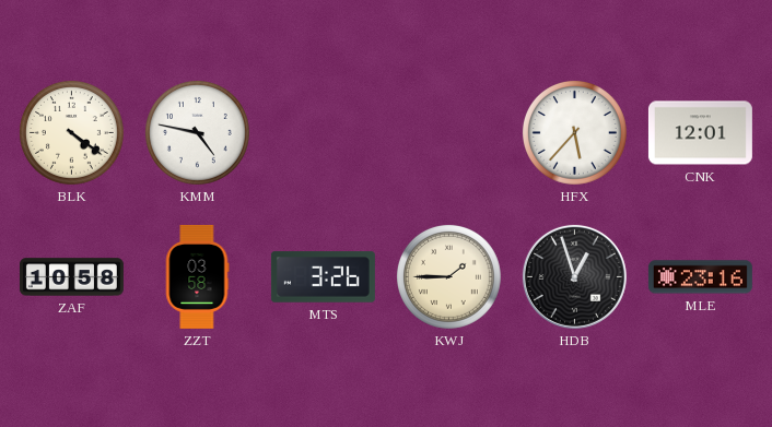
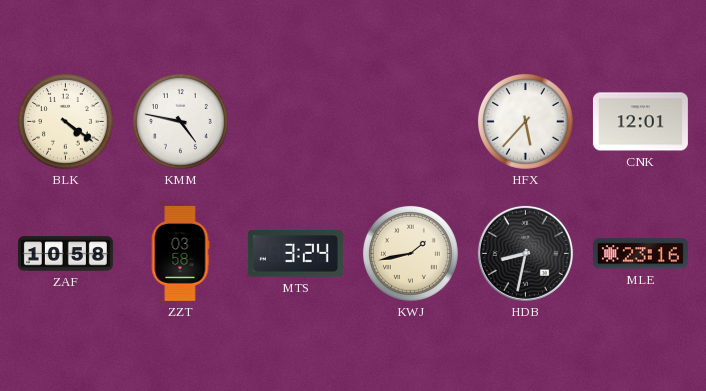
MTS: 3:26 -> 3:24 (295, 254)
KWJ: 1:45 -> 1:43 (410, 253)
HDB: 12:57 -> 8:32 (525, 253)
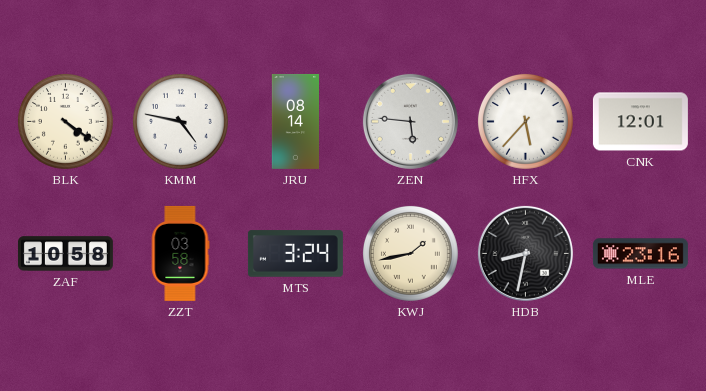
JRU: none -> 08:14 (295, 121)
ZEN: none -> 5:46 (410, 121)
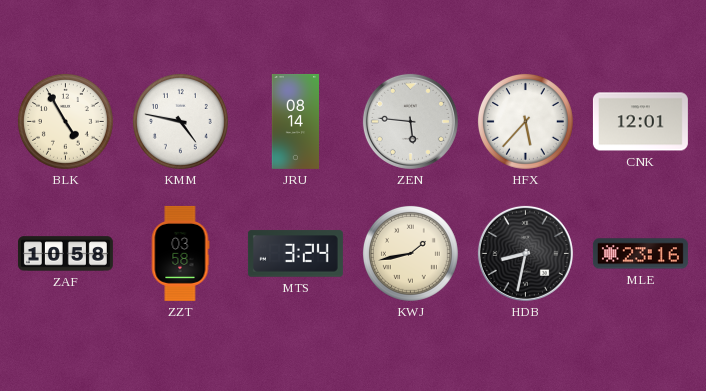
BLK: 4:21 -> 4:55 (65, 121)
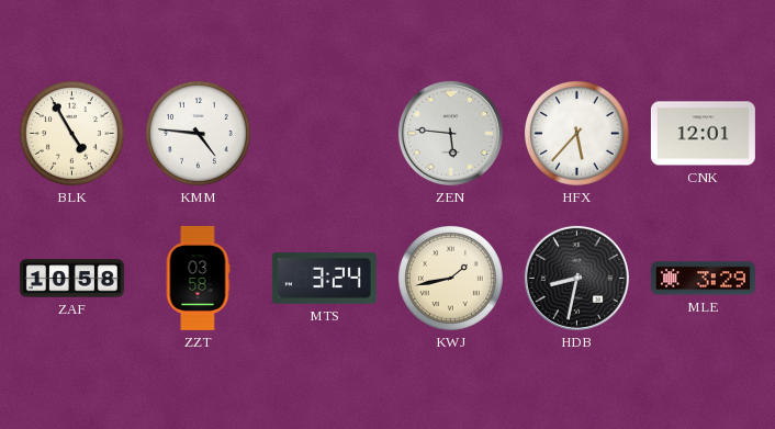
KMM: 4:47 -> 4:46 (198, 133)
JRU: 08:14 -> none (295, 121)
MLE: 23:16 -> 3:29 (703, 279)
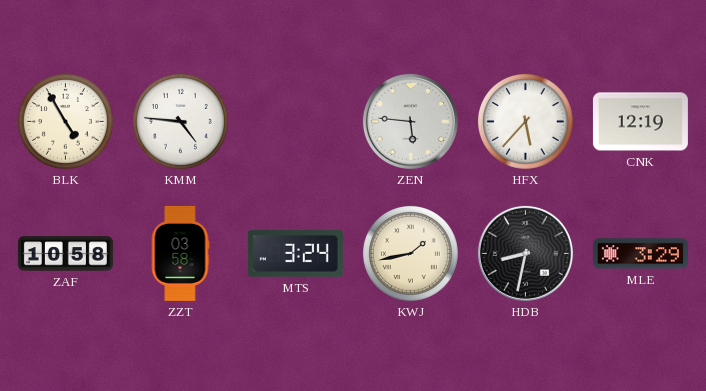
CNK: 12:01 -> 12:19 (640, 122)
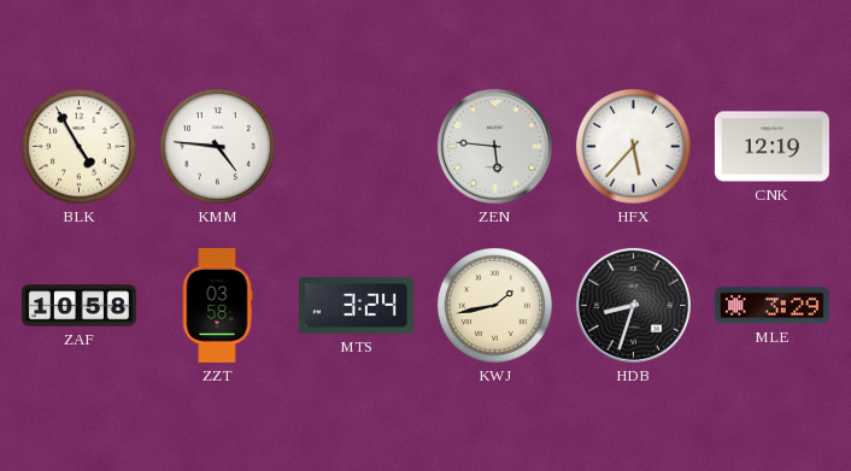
HDB: 8:32 -> 8:33 (633, 305)
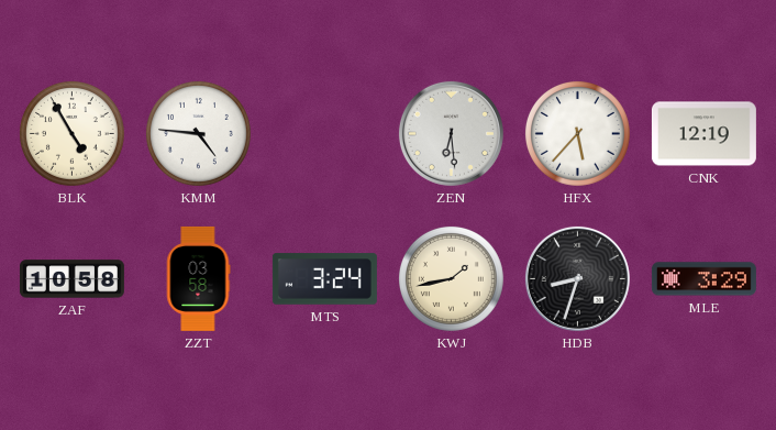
ZEN: 5:46 -> 6:29 (451, 133)
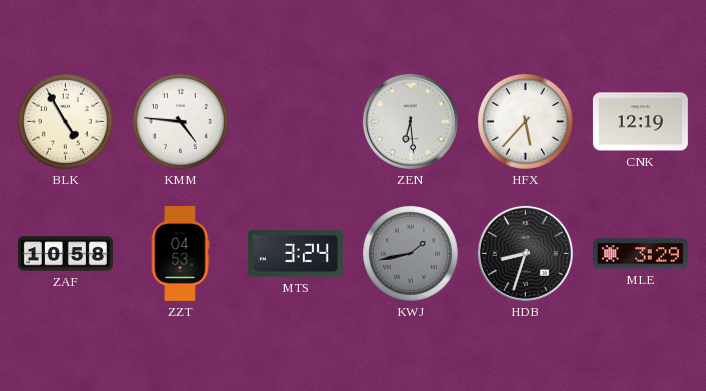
ZZT: 03:58 -> 04:53 (180, 253)
KWJ dial: cream -> grey (410, 253)
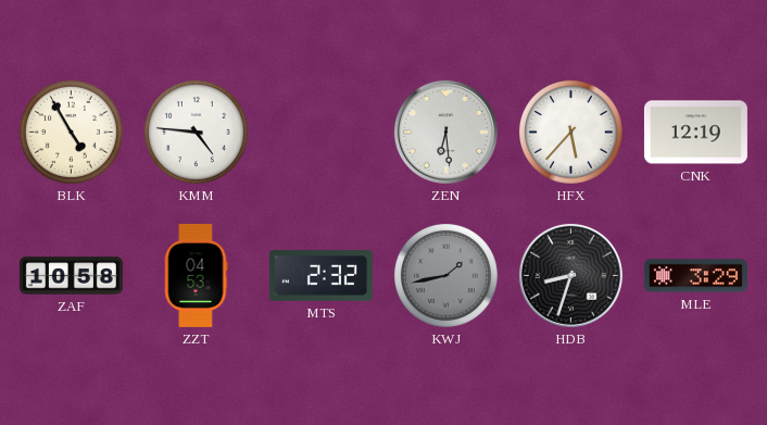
MTS: 3:24 -> 2:32 (320, 276)
